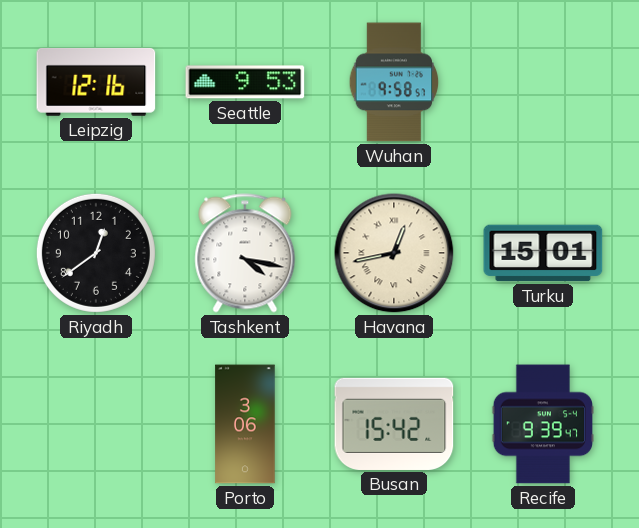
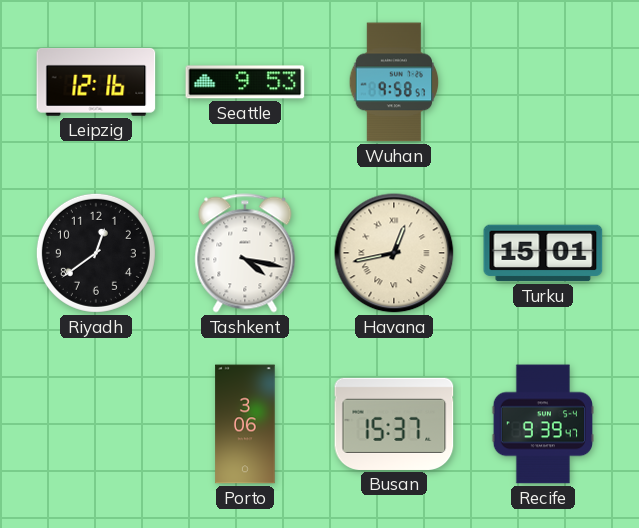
Busan: 15:42 -> 15:37 (394, 424)
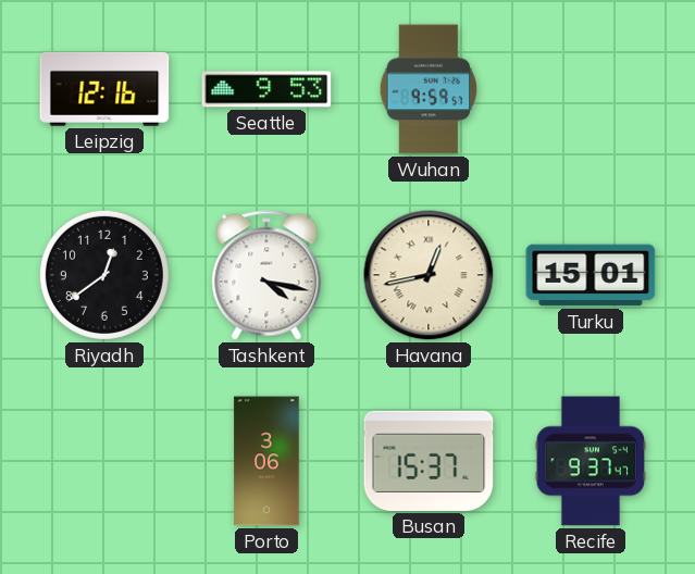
Wuhan: 9:58 -> 9:59 (429, 89)
Recife: 9:39 -> 9:37 (589, 461)
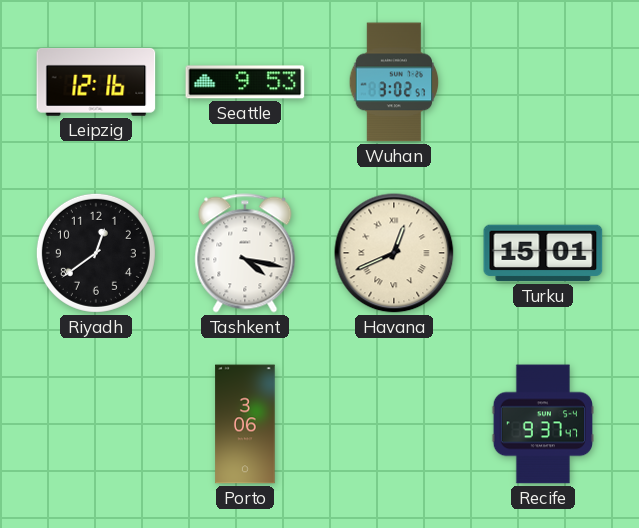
Wuhan: 9:59 -> 3:02 (394, 82)
Havana: 12:43 -> 12:41 (394, 253)
Busan: 15:37 -> none (429, 461)
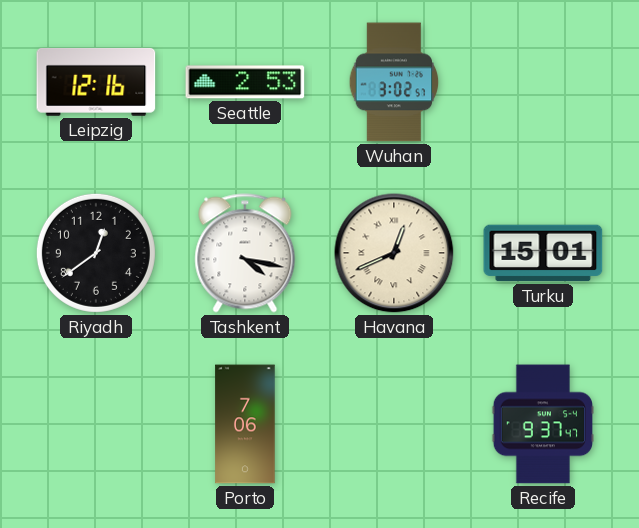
Seattle: 9:53 -> 2:53 (245, 82)
Porto: 3:06 -> 7:06 (245, 424)
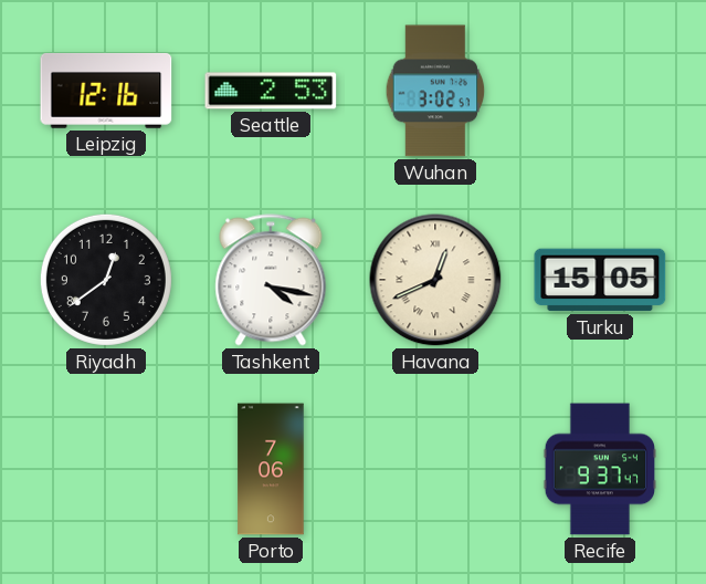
Turku: 15:01 -> 15:05 (600, 280)
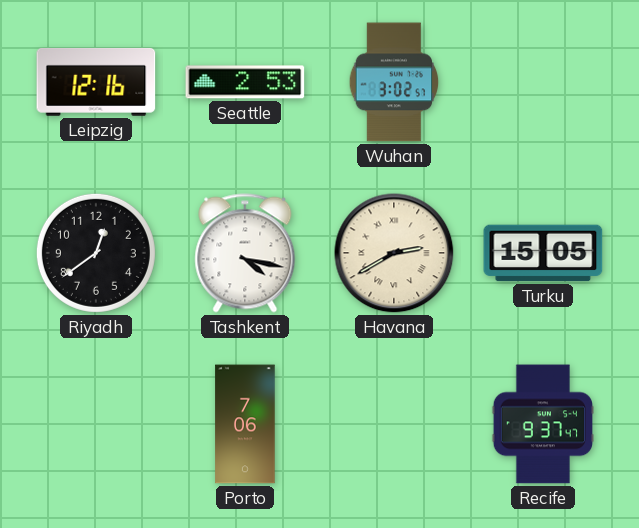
Havana: 12:41 -> 2:40 (394, 253)
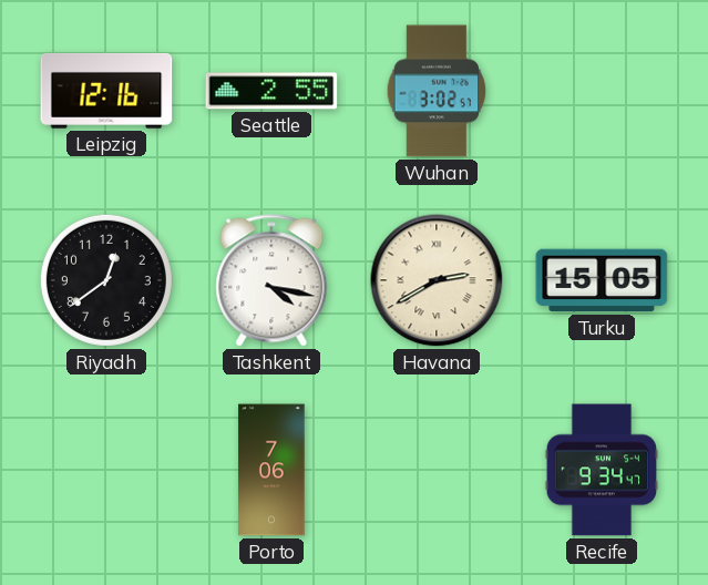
Seattle: 2:53 -> 2:55 (271, 91)
Recife: 9:37 -> 9:34 (601, 470)
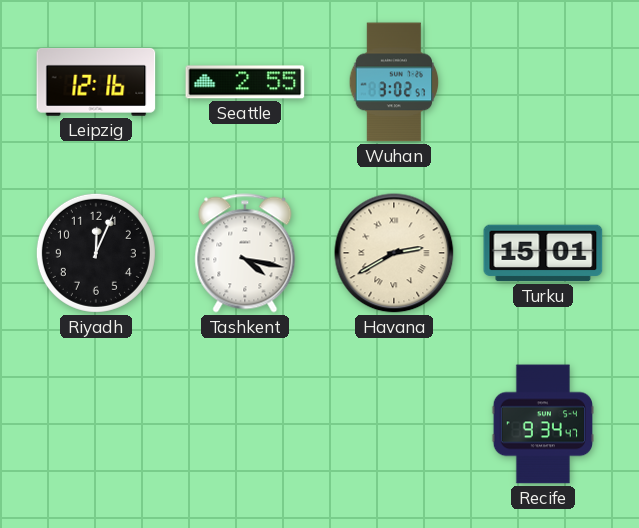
Riyadh: 12:39 -> 12:04 (96, 253)
Turku: 15:05 -> 15:01 (543, 253)
Porto: 7:06 -> none (271, 470)
